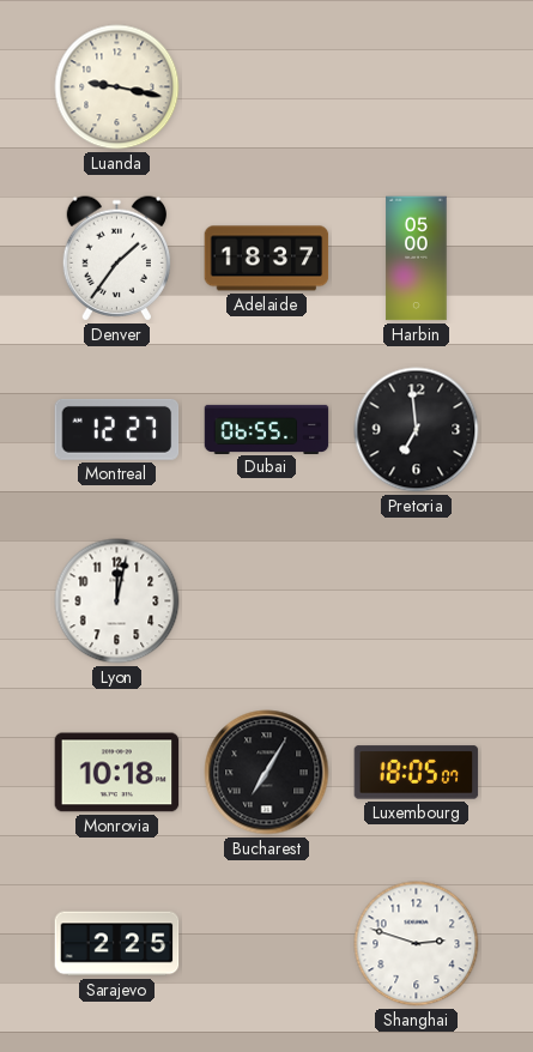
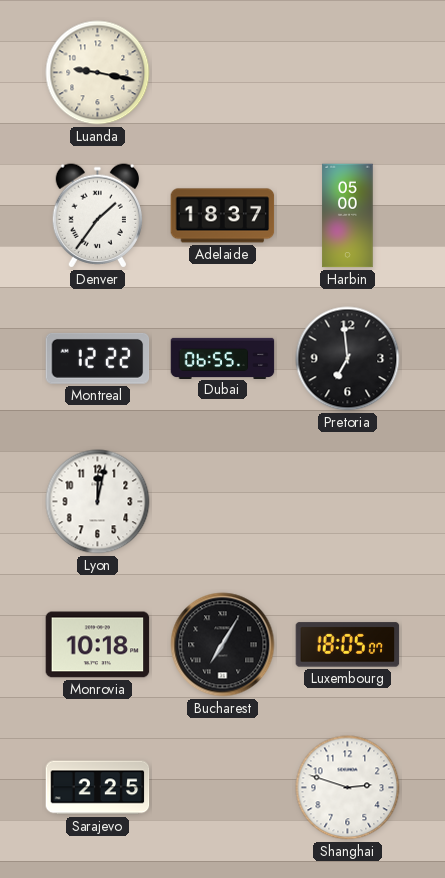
Montreal: 12:27 -> 12:22 (98, 358)
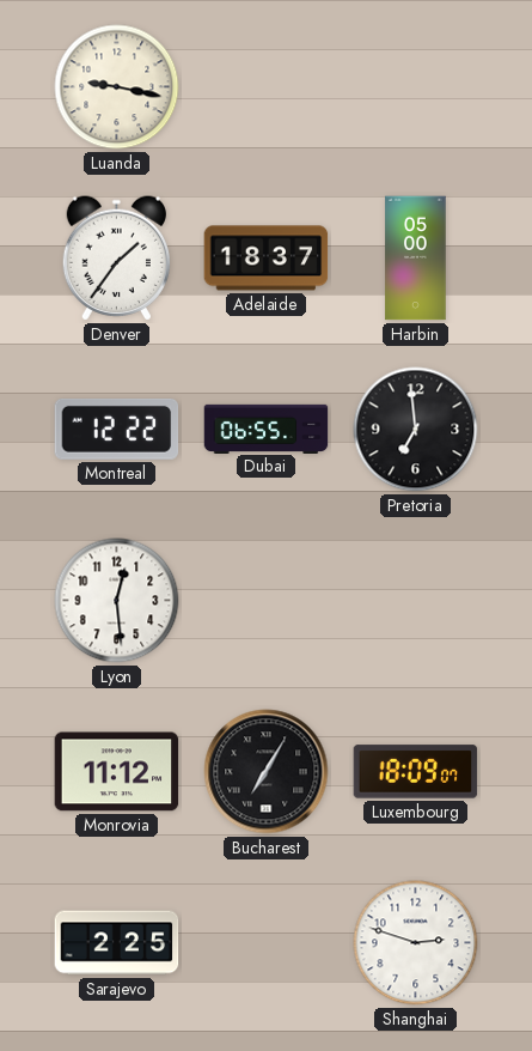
Lyon: 12:02 -> 12:29 (117, 601)
Monrovia: 10:18 -> 11:12 (117, 772)
Luxembourg: 18:05 -> 18:09 (416, 772)
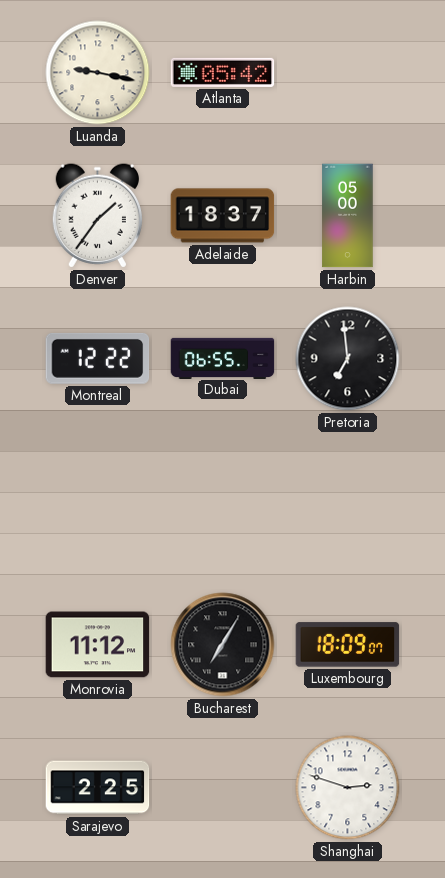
Atlanta: none -> 05:42 (223, 72)
Lyon: 12:29 -> none (117, 601)
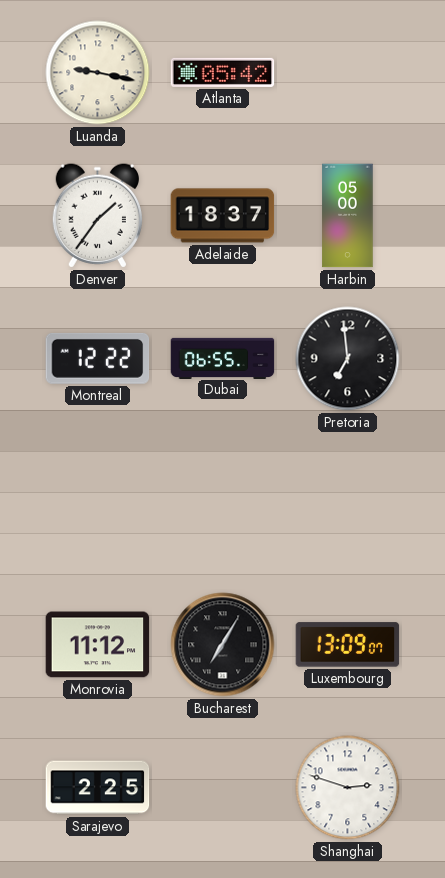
Luxembourg: 18:09 -> 13:09 (348, 645)
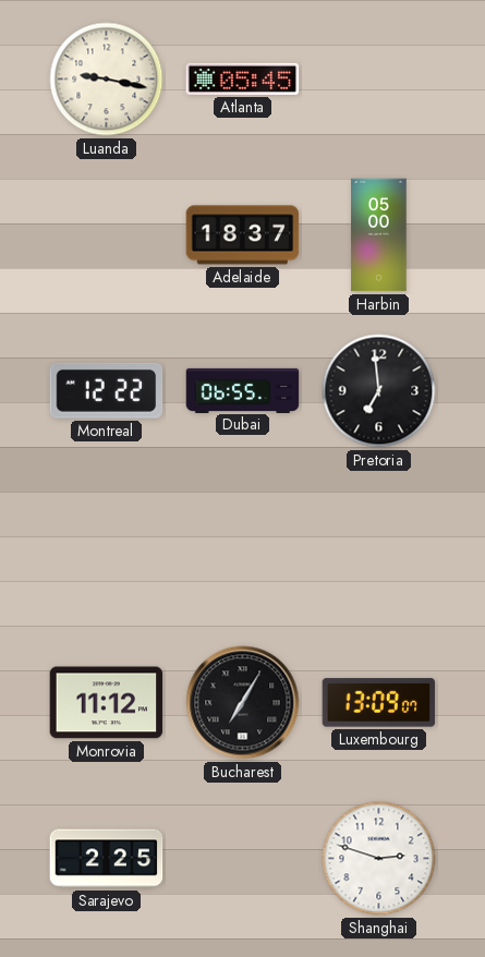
Atlanta: 05:42 -> 05:45 (243, 78)
Denver: 1:36 -> none (97, 216)
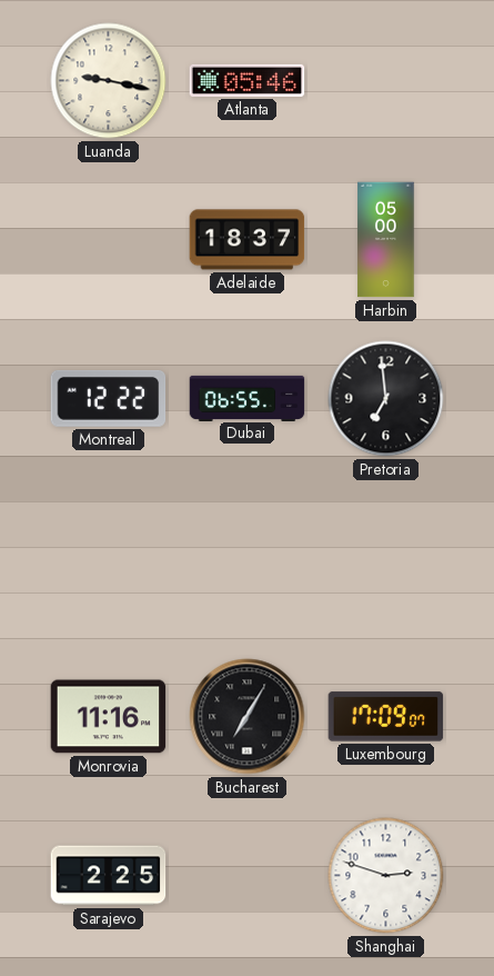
Atlanta: 05:45 -> 05:46 (248, 80)
Monrovia: 11:12 -> 11:16 (109, 717)
Luxembourg: 13:09 -> 17:09 (386, 717)
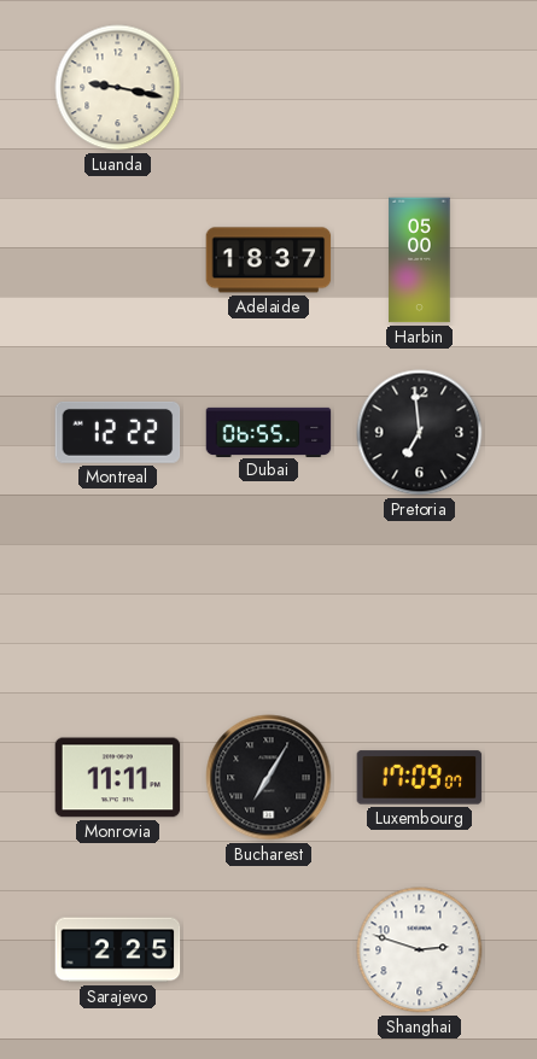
Atlanta: 05:46 -> none (248, 80)
Monrovia: 11:16 -> 11:11 (118, 778)
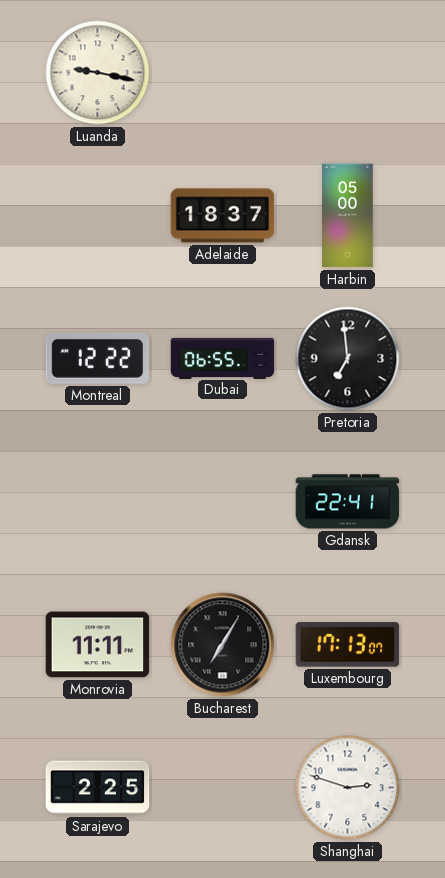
Gdansk: none -> 22:41 (348, 502)
Luxembourg: 17:09 -> 17:13 (348, 645)
